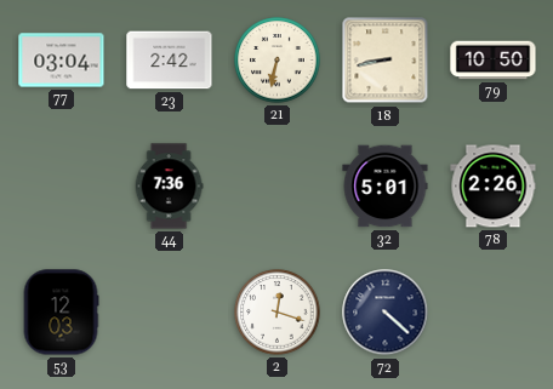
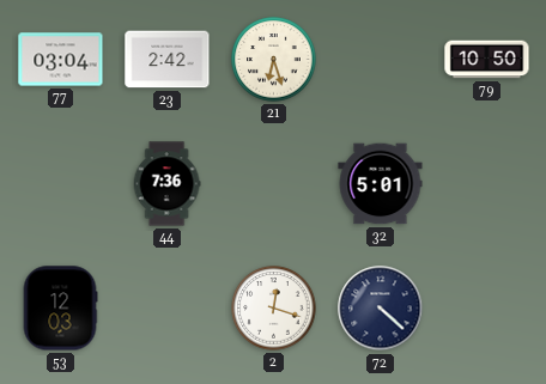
21: 6:32 -> 6:27 (274, 60)
18: 8:43 -> none (386, 61)
78: 2:26 -> none (494, 187)
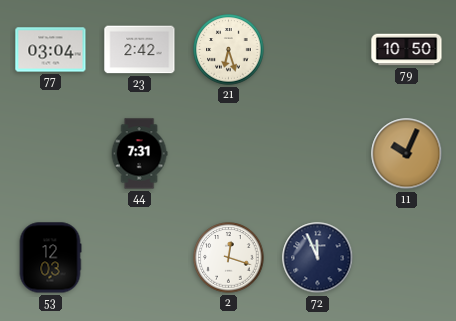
44: 7:36 -> 7:31 (139, 154)
32: 5:01 -> none (381, 184)
11: none -> 10:04 (407, 154)
72: 4:22 -> 11:56 (318, 258)
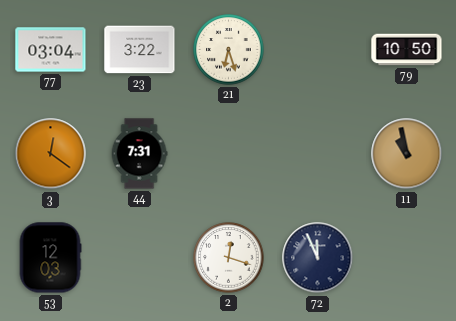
23: 2:42 -> 3:22 (140, 50)
3: none -> 12:21 (51, 154)
11: 10:04 -> 10:58 (407, 154)
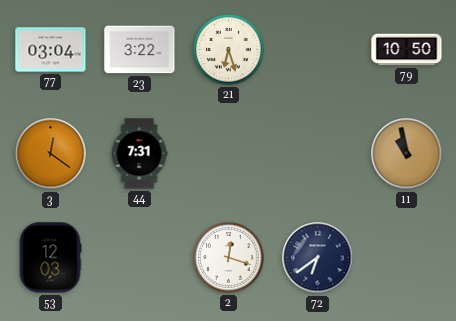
72: 11:56 -> 6:39 (318, 258)
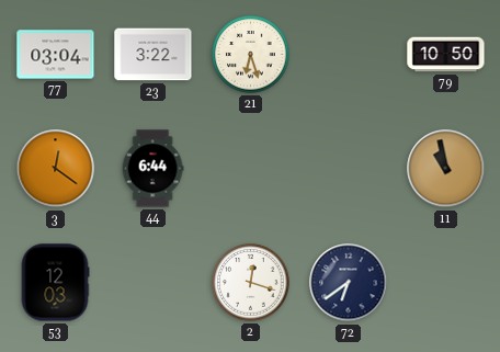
44: 7:31 -> 6:44 (152, 169)
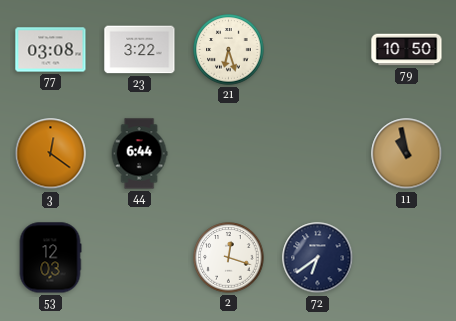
77: 03:04 -> 03:08 (51, 50)
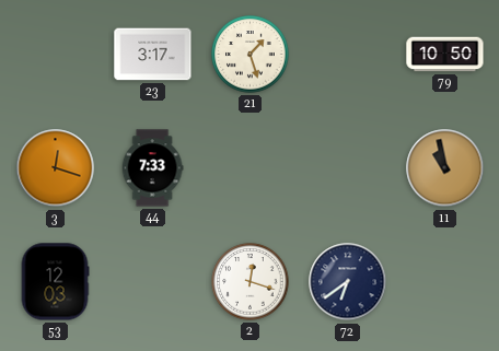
77: 03:08 -> none (51, 50)
23: 3:22 -> 3:17 (153, 55)
21: 6:27 -> 1:27 (251, 55)
3: 12:21 -> 12:18 (56, 168)
44: 6:44 -> 7:33 (152, 168)
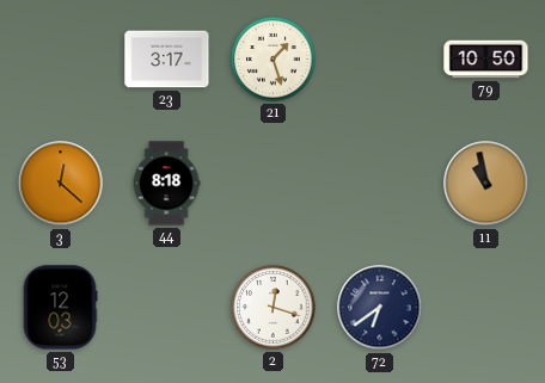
3: 12:18 -> 12:22 (61, 184)
44: 7:33 -> 8:18 (166, 184)
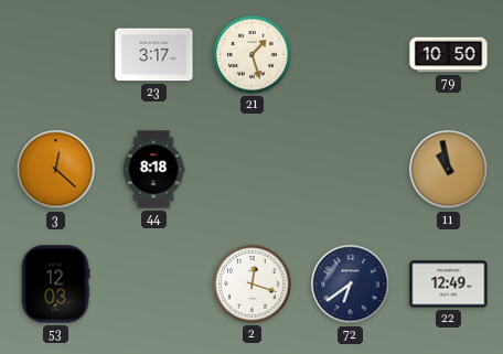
22: none -> 12:49 (449, 285)
